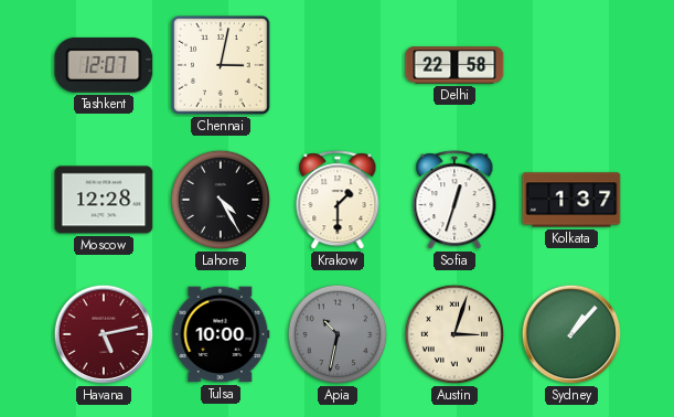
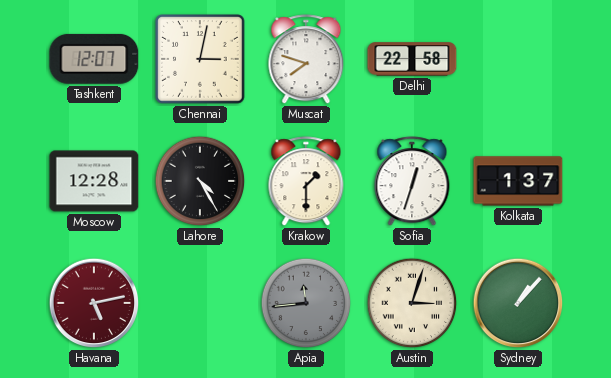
Muscat: none -> 7:48 (306, 60)
Tulsa: 10:00 -> none (221, 334)
Apia: 10:32 -> 11:44 (306, 303)
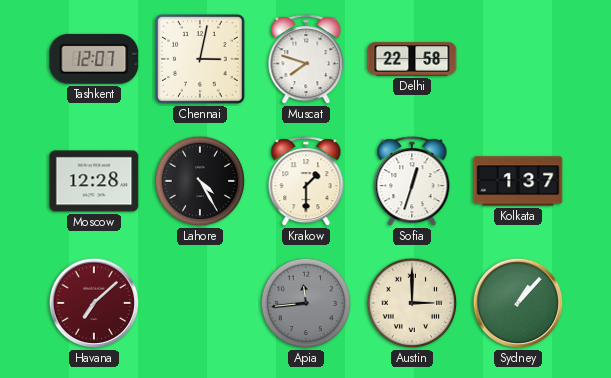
Havana: 5:13 -> 7:08 (94, 303)
Austin: 3:03 -> 3:00 (412, 303)
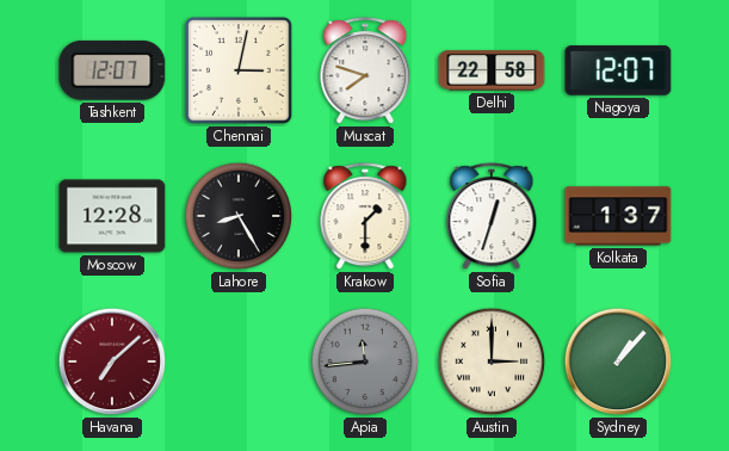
Nagoya: none -> 12:07 (618, 70)
Lahore: 4:25 -> 8:25 (239, 216)
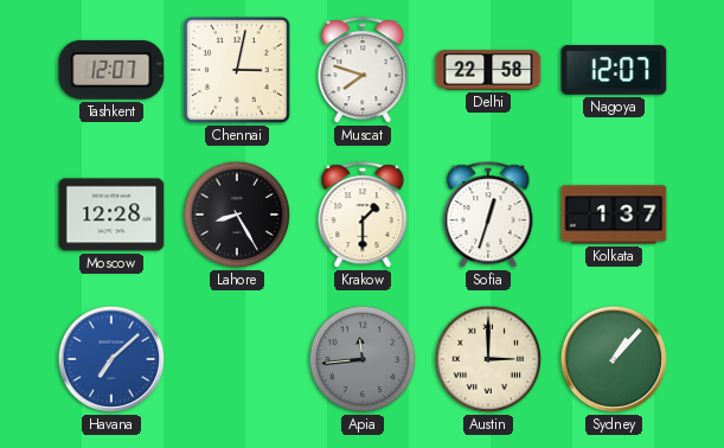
Havana dial: burgundy -> blue (111, 359)
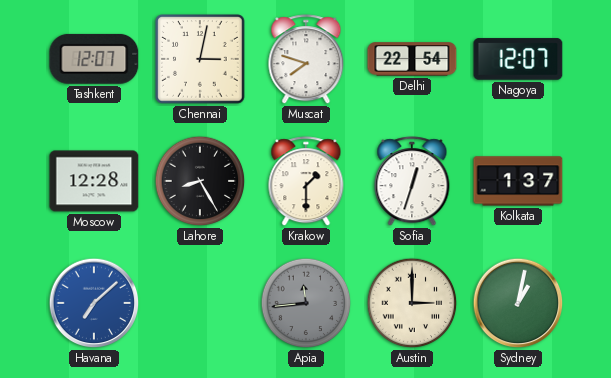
Delhi: 22:58 -> 22:54 (412, 59)
Sydney: 1:07 -> 1:02 (518, 303)
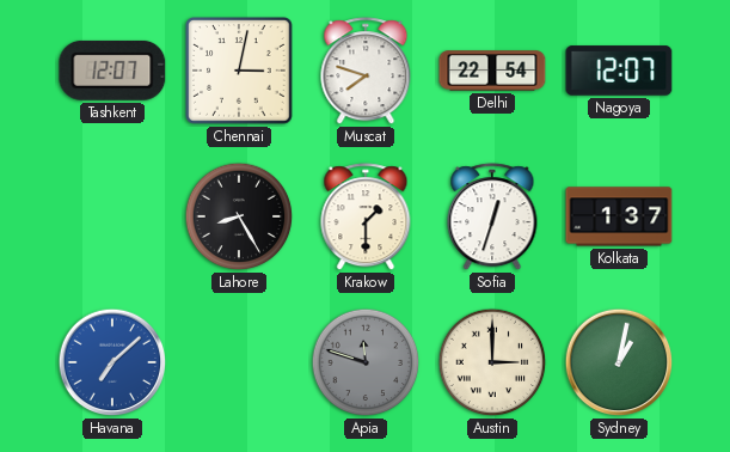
Moscow: 12:28 -> none (94, 181)
Apia: 11:44 -> 11:48 (366, 362)
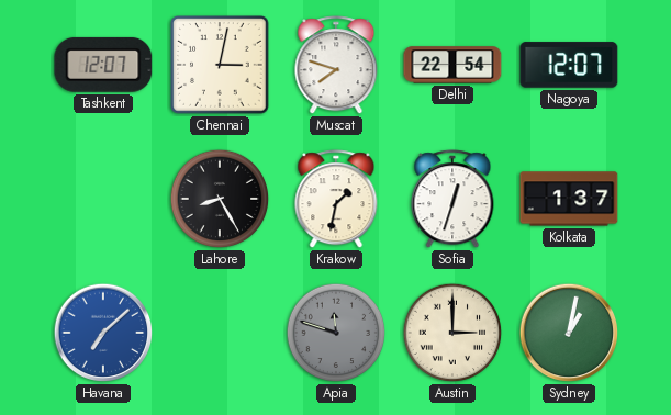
Krakow: 1:30 -> 1:32 (336, 200)
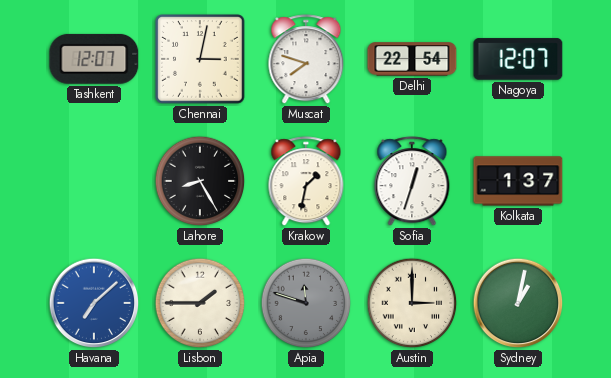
Lisbon: none -> 1:45 (200, 303)
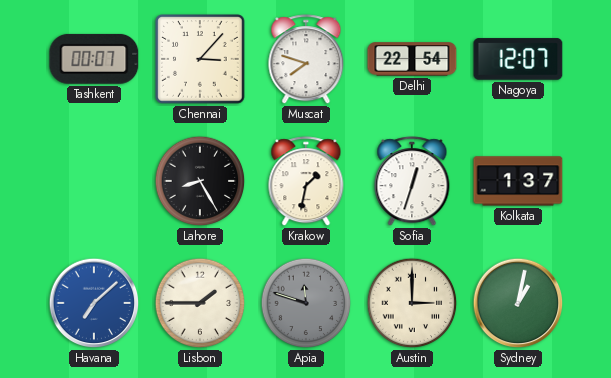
Tashkent: 12:07 -> 00:07 (94, 59)
Chennai: 3:02 -> 3:07 (200, 59)
